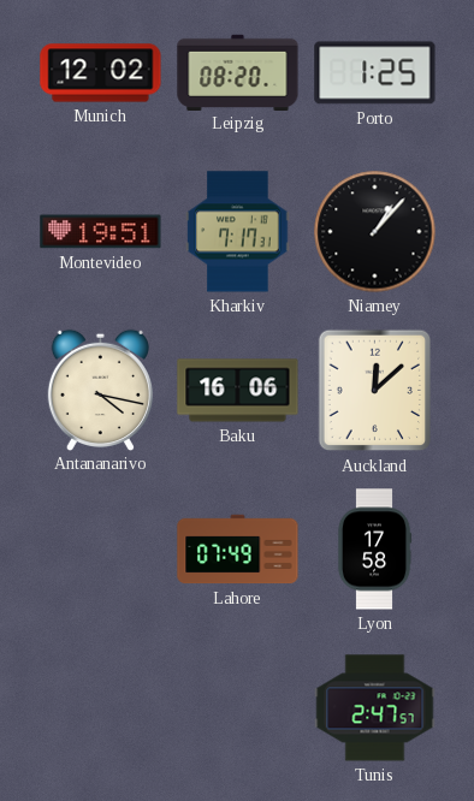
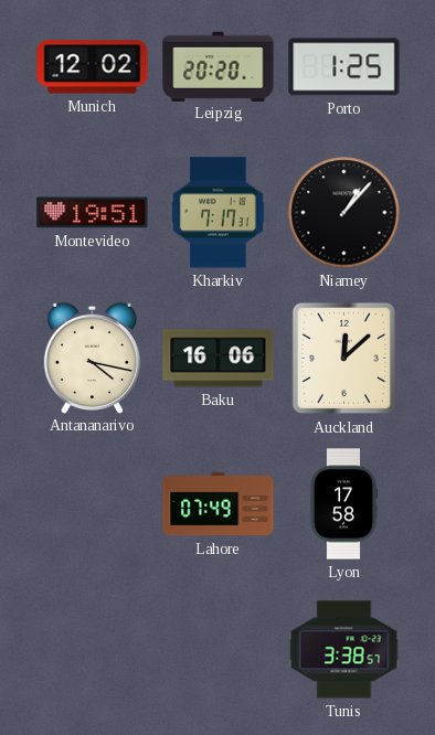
Leipzig: 08:20 -> 20:20 (219, 66)
Tunis: 2:47 -> 3:38 (344, 650)
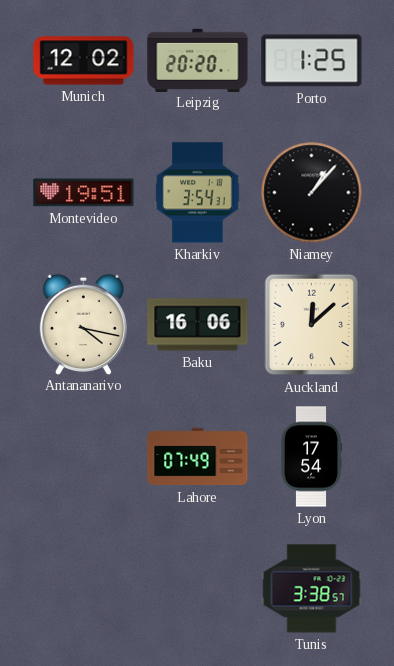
Kharkiv: 7:17 -> 3:54 (198, 193)
Lyon: 17:58 -> 17:54 (311, 457)
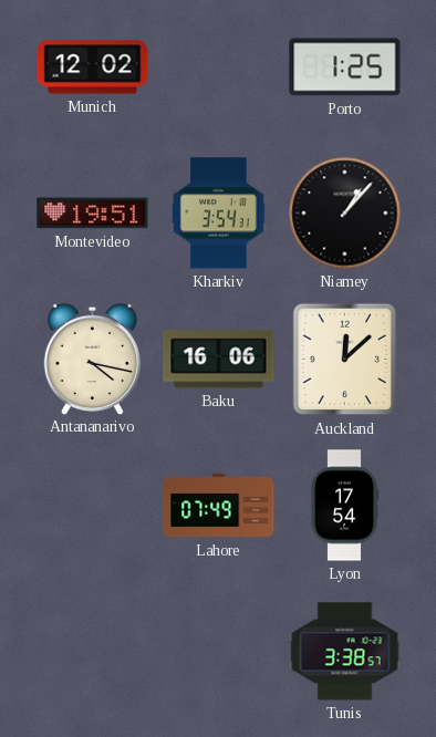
Leipzig: 20:20 -> none (198, 60)
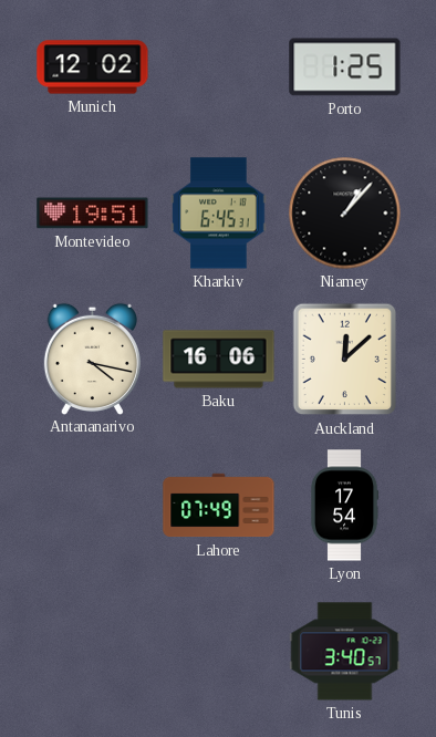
Kharkiv: 3:54 -> 6:45 (219, 214)
Tunis: 3:38 -> 3:40 (345, 652)
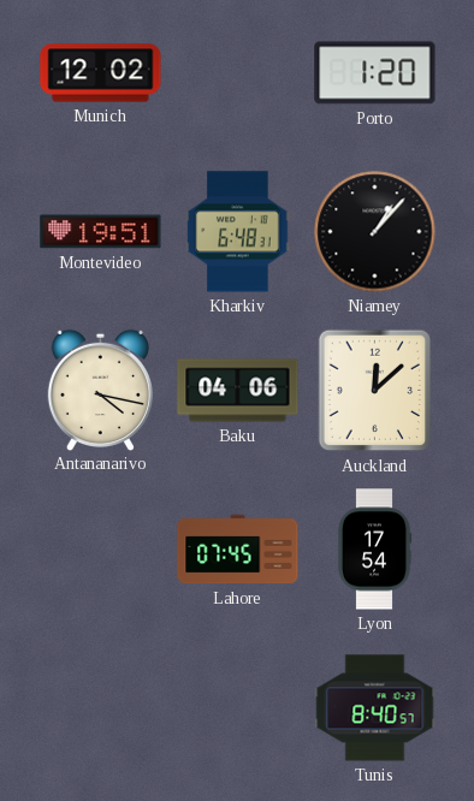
Porto: 1:25 -> 1:20 (375, 73)
Kharkiv: 6:45 -> 6:48 (238, 232)
Baku: 16:06 -> 04:06 (238, 391)
Lahore: 07:49 -> 07:45 (238, 550)
Tunis: 3:40 -> 8:40 (375, 708)
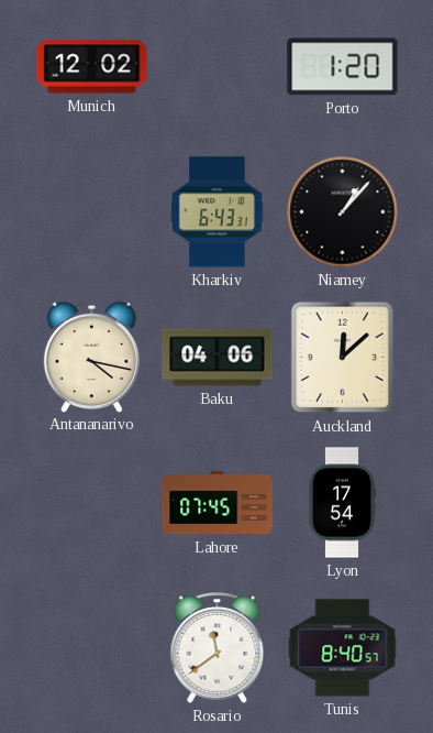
Montevideo: 19:51 -> none (101, 232)
Kharkiv: 6:48 -> 6:43 (218, 212)
Rosario: none -> 11:39 (218, 648)
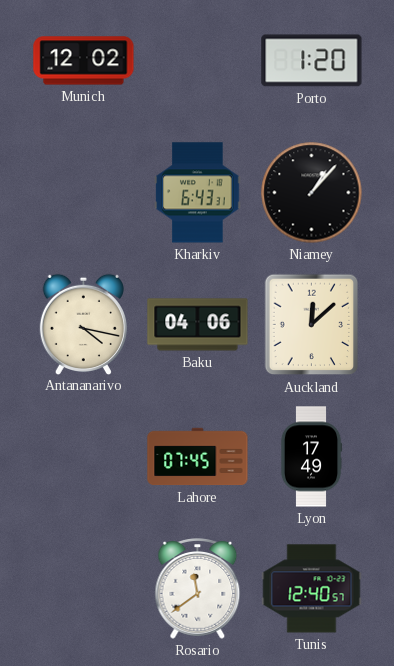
Lyon: 17:54 -> 17:49 (311, 457)
Tunis: 8:40 -> 12:40 (312, 589)
